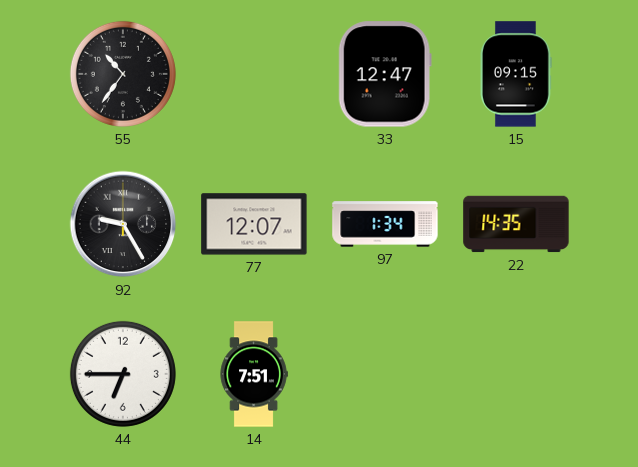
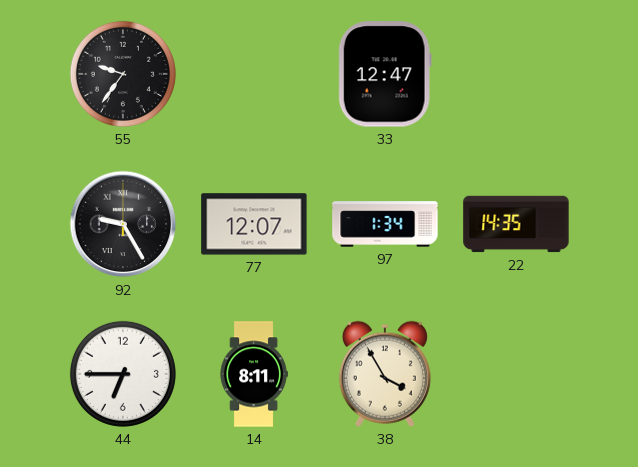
55: 10:36 -> 9:36 (123, 74)
15: 09:15 -> none (516, 74)
14: 7:51 -> 8:11 (254, 374)
38: none -> 3:55 (385, 374)
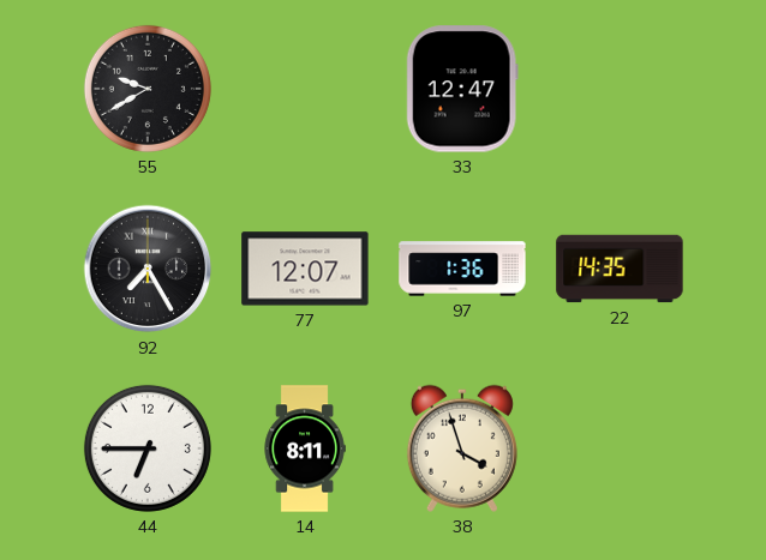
55: 9:36 -> 9:40 (148, 89)
92: 9:25 -> 7:25 (148, 269)
97: 1:34 -> 1:36 (462, 269)
38: 3:55 -> 3:57 (462, 448)
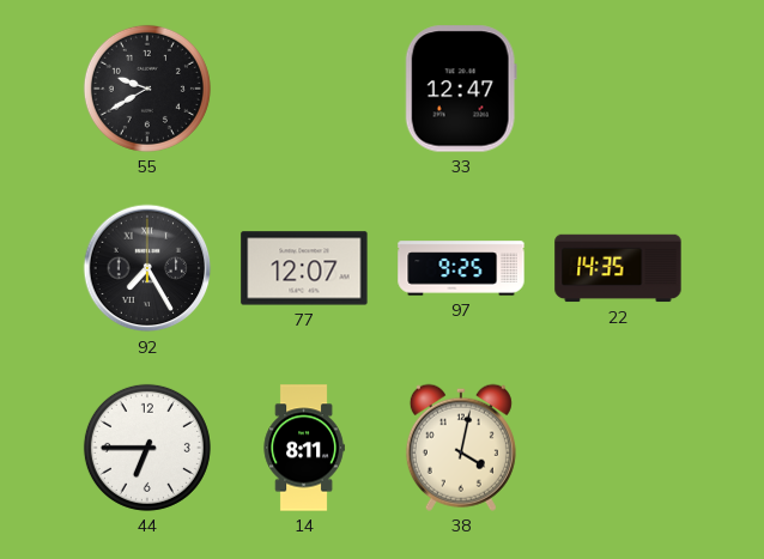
97: 1:36 -> 9:25 (461, 268)
38: 3:57 -> 4:02 (461, 448)
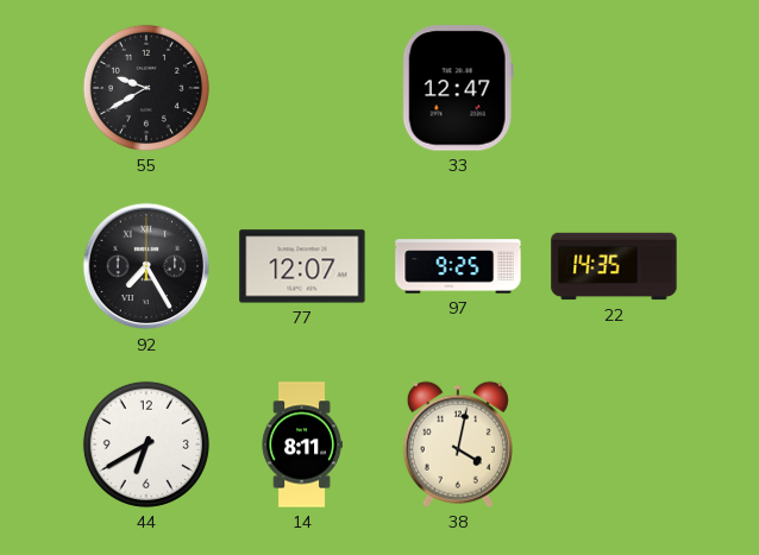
44: 6:45 -> 6:40 (146, 444)
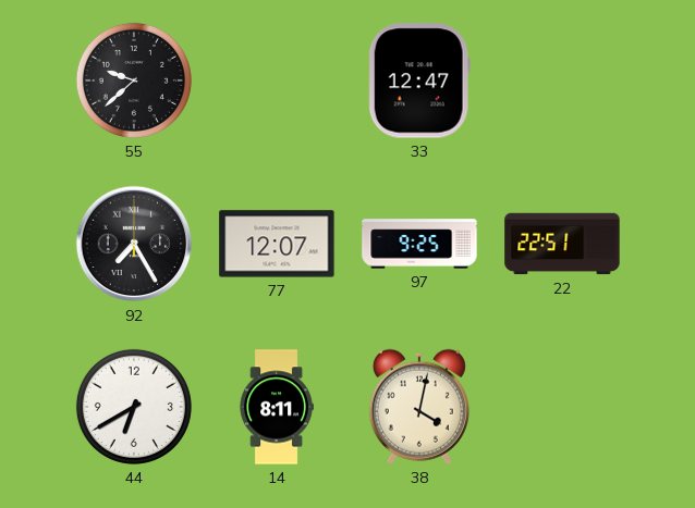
55: 9:40 -> 9:38 (134, 80)
22: 14:35 -> 22:51 (562, 244)
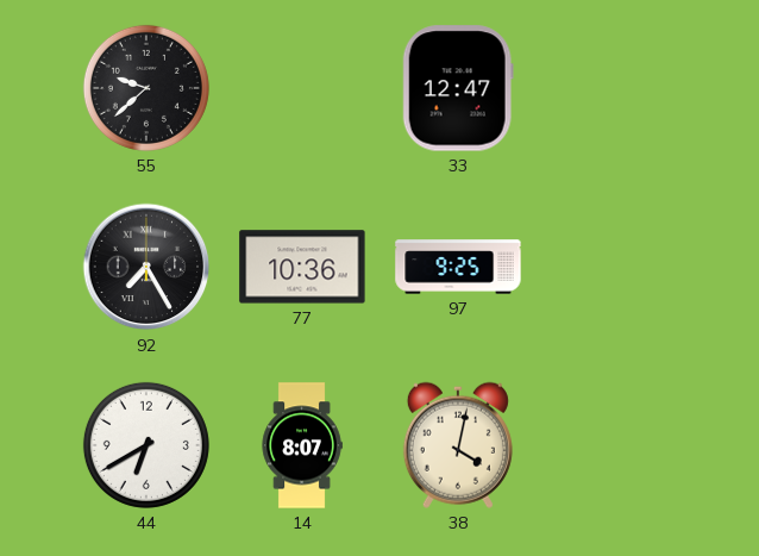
77: 12:07 -> 10:36 (302, 267)
22: 22:51 -> none (562, 244)
14: 8:11 -> 8:07 (302, 445)
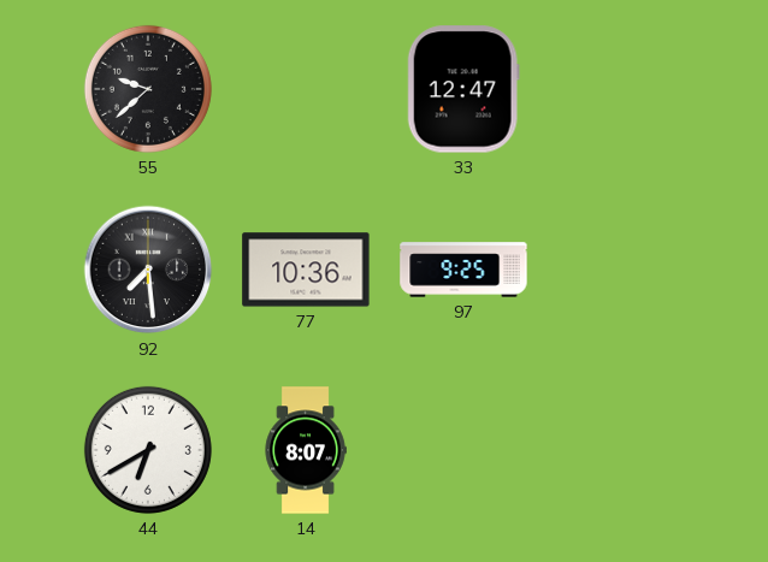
92: 7:25 -> 7:29 (148, 270)
38: 4:02 -> none (458, 445)
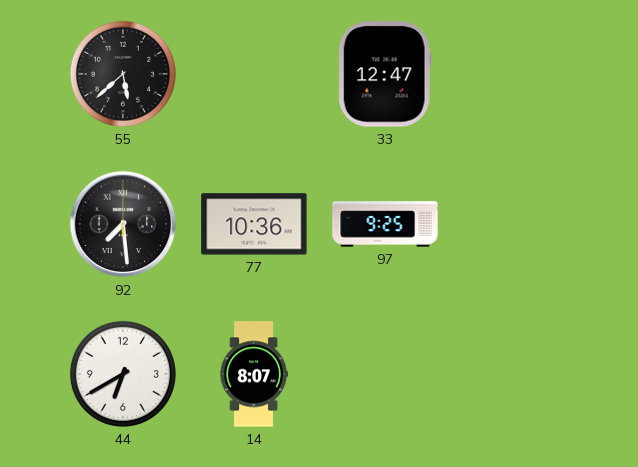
55: 9:38 -> 5:38 (123, 74)
